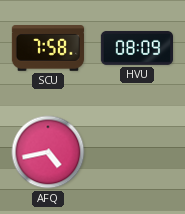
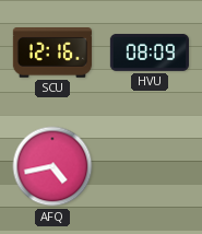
SCU: 7:58 -> 12:16 (51, 52)
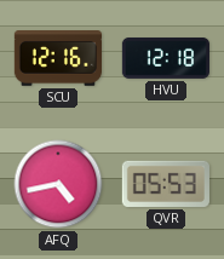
HVU: 08:09 -> 12:18 (165, 58)
QVR: none -> 05:53 (166, 184)
